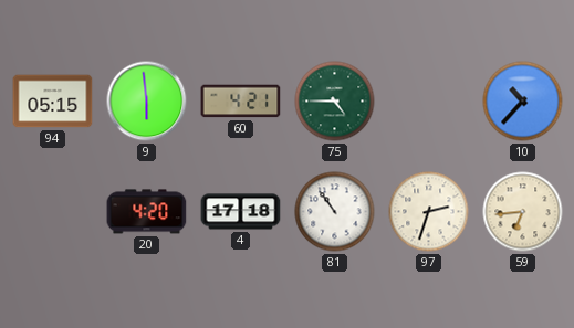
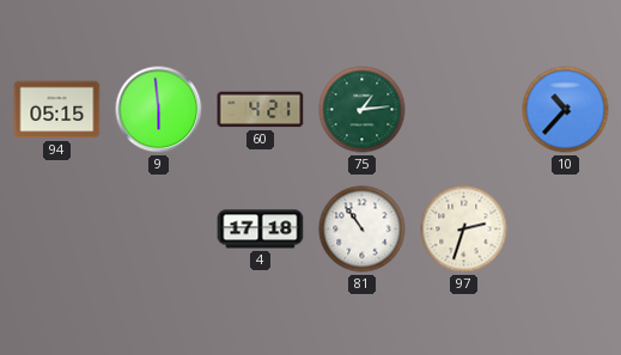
75: 4:45 -> 1:14 (363, 110)
20: 4:20 -> none (147, 212)
59: 6:44 -> none (523, 212)
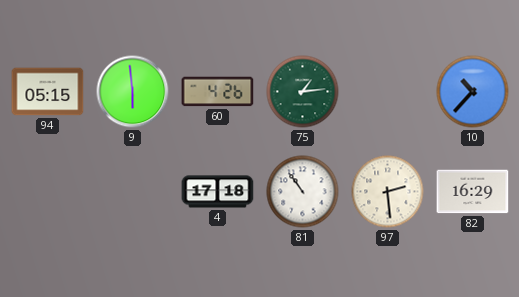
60: 4:21 -> 4:26 (218, 92)
97: 2:33 -> 2:29 (388, 192)
82: none -> 16:29 (473, 192)
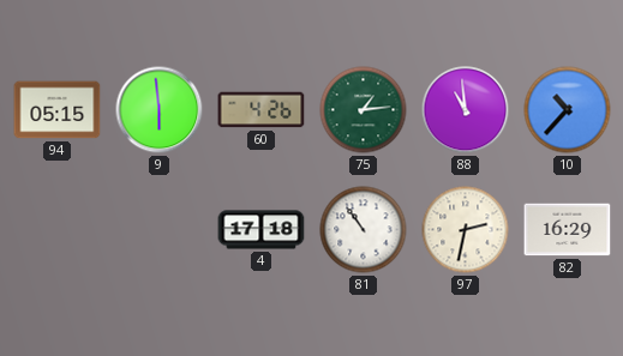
88: none -> 10:59 (466, 110)
97: 2:29 -> 2:32 (466, 230)
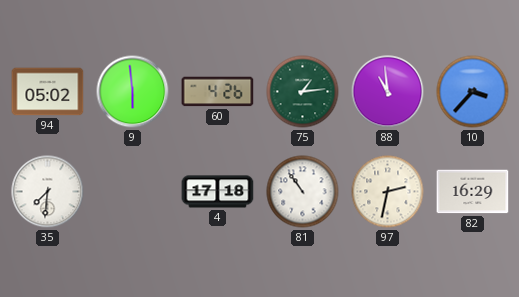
94: 05:15 -> 05:02 (48, 92)
10: 10:37 -> 3:37 (473, 92)
35: none -> 7:31 (48, 192)
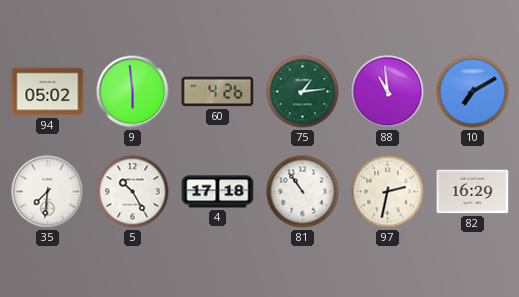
10: 3:37 -> 7:10 (473, 92)
5: none -> 10:25 (133, 192)
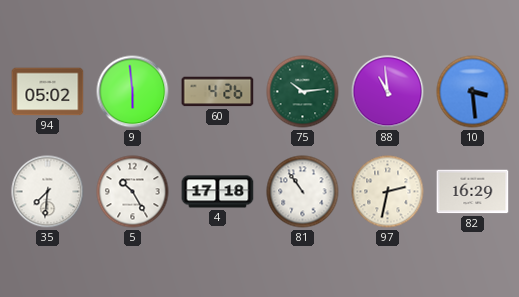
75: 1:14 -> 10:14 (303, 92)
10: 7:10 -> 3:29 (473, 92)
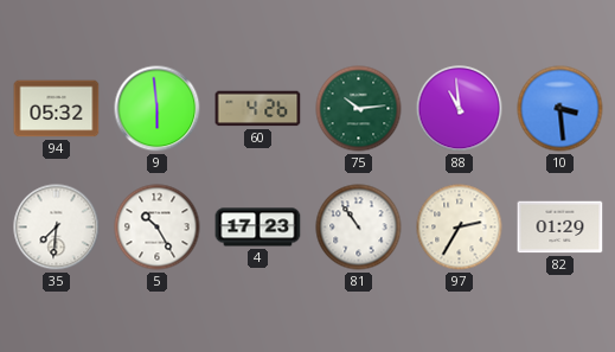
94: 05:02 -> 05:32 (57, 109)
4: 17:18 -> 17:23 (258, 228)
97: 2:32 -> 2:35 (460, 228)
82: 16:29 -> 01:29 (560, 228)
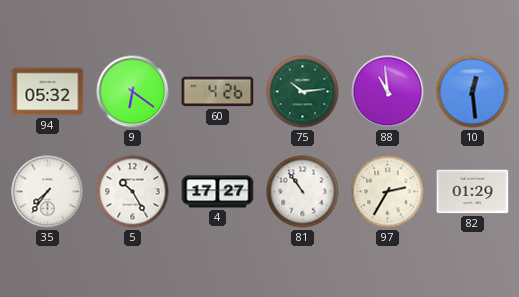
9: 5:59 -> 6:21 (133, 92)
10: 3:29 -> 12:29 (473, 92)
35: 7:31 -> 7:36 (48, 192)
4: 17:23 -> 17:27 (218, 192)
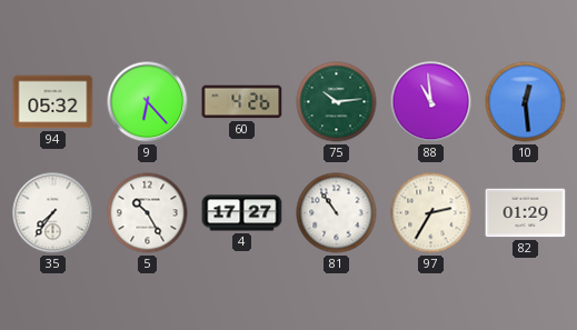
9: 6:21 -> 6:23 (148, 102)
